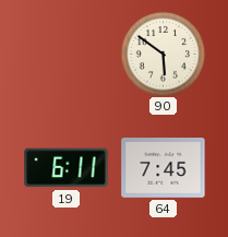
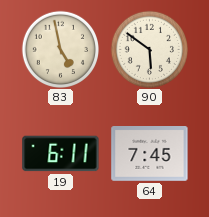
83: none -> 4:58 (60, 49)
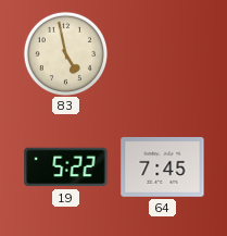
90: 5:51 -> none (149, 49)
19: 6:11 -> 5:22 (66, 167)
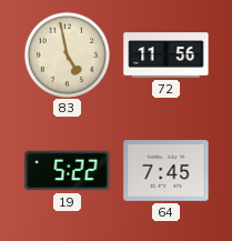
72: none -> 11:56 (167, 56)
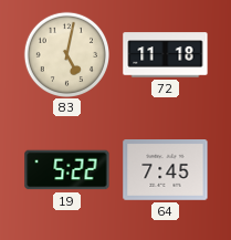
83: 4:58 -> 5:02 (66, 54)
72: 11:56 -> 11:18 (166, 55)
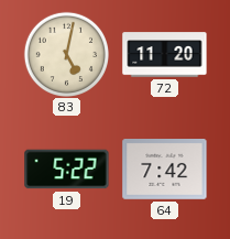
72: 11:18 -> 11:20 (165, 55)
64: 7:45 -> 7:42 (165, 170)
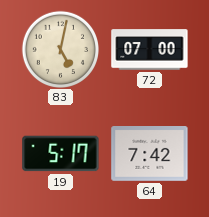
72: 11:20 -> 07:00 (150, 50)
19: 5:22 -> 5:17 (61, 154)
